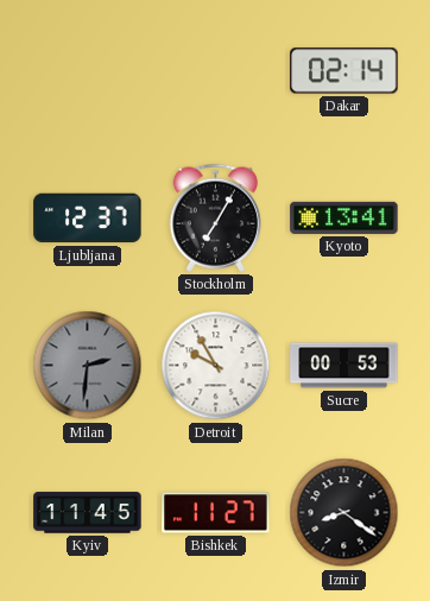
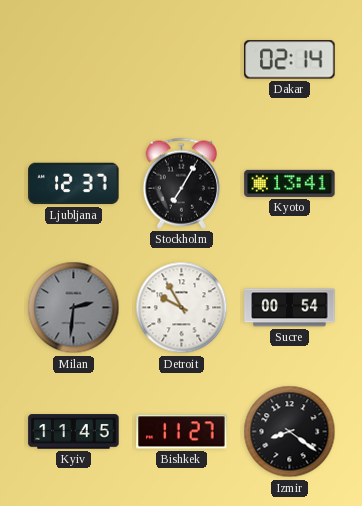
Sucre: 00:53 -> 00:54 (290, 308)
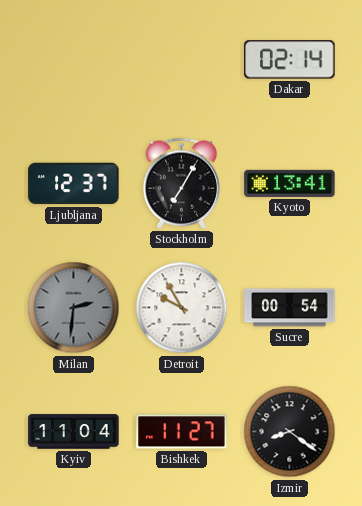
Kyiv: 11:45 -> 11:04 (74, 432)
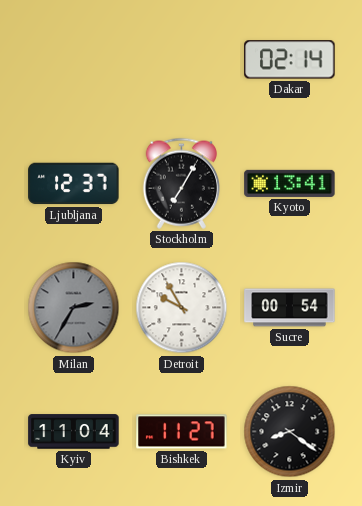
Milan: 2:31 -> 2:35 (74, 308)
